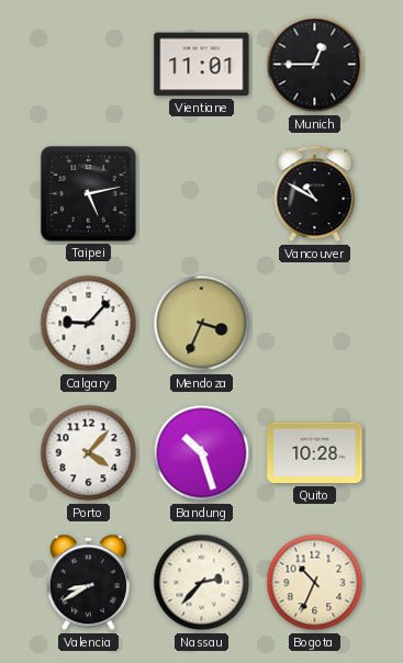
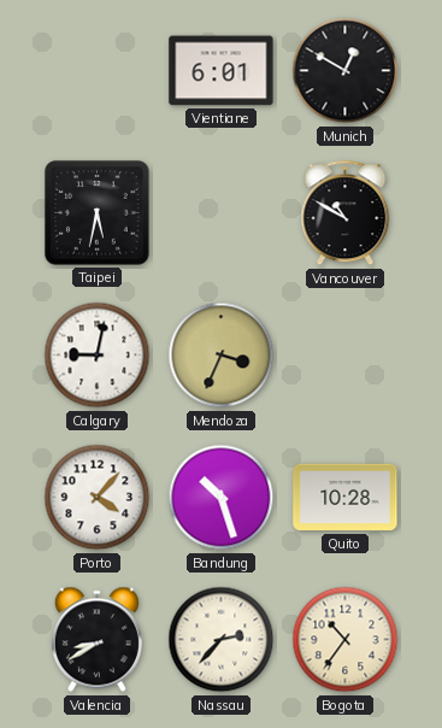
Vientiane: 11:01 -> 6:01 (222, 71)
Munich: 12:45 -> 12:50 (346, 71)
Taipei: 5:13 -> 5:32 (98, 213)
Calgary: 9:07 -> 9:02 (98, 356)
Bogota: 10:34 -> 10:36 (346, 640)
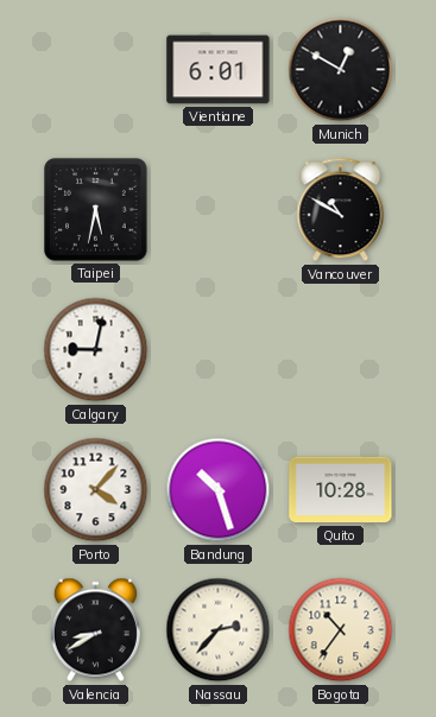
Mendoza: 3:34 -> none (222, 356)
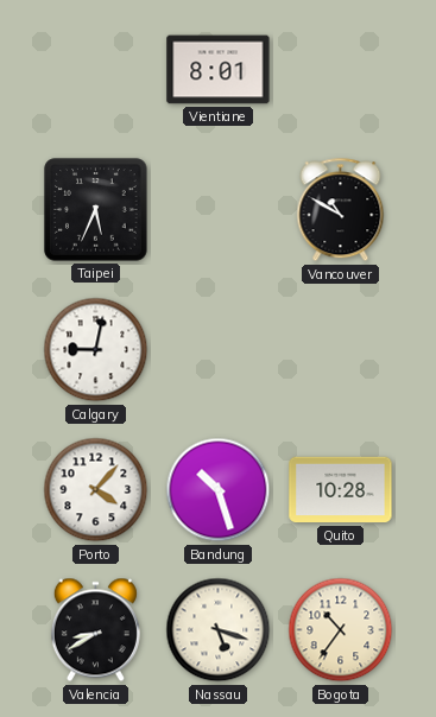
Vientiane: 6:01 -> 8:01 (219, 70)
Munich: 12:50 -> none (341, 70)
Taipei: 5:32 -> 5:34 (96, 210)
Nassau: 2:37 -> 5:18 (219, 630)
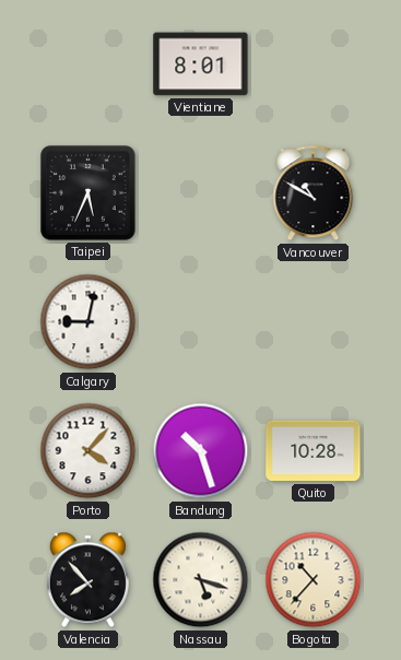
Valencia: 8:40 -> 7:53 (87, 580)
Bogota: 10:36 -> 10:37 (314, 580)
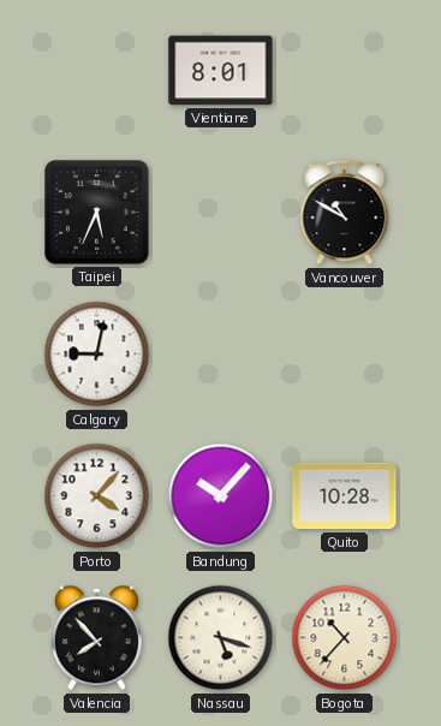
Bandung: 10:27 -> 10:07 (221, 496)
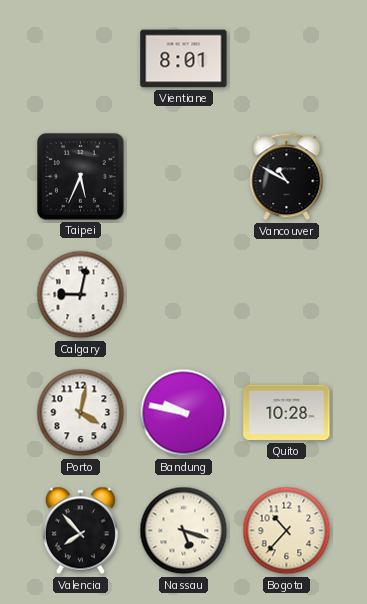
Porto: 4:07 -> 4:02 (81, 413)
Bandung: 10:07 -> 9:47 (184, 413)
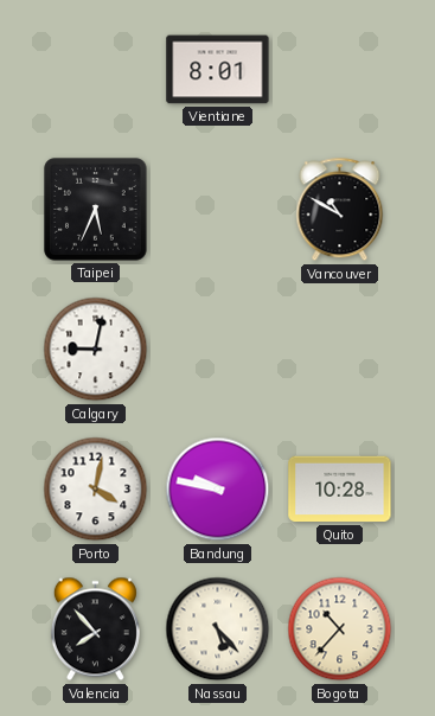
Nassau: 5:18 -> 5:23 (218, 629)
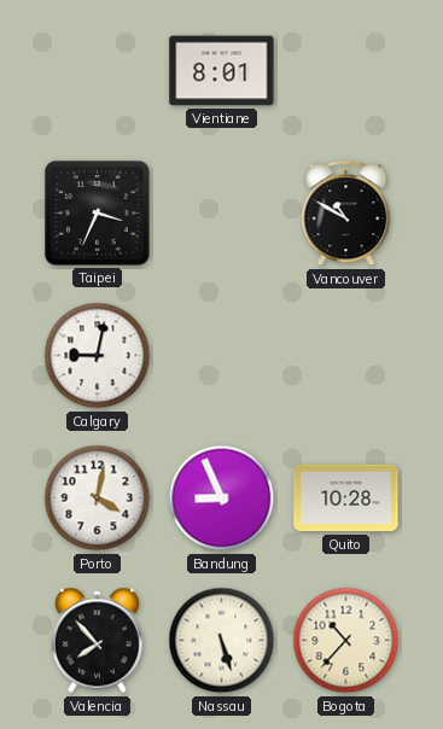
Taipei: 5:34 -> 3:34 (98, 214)
Bandung: 9:47 -> 8:56 (222, 498)
Nassau: 5:23 -> 5:27 (222, 641)
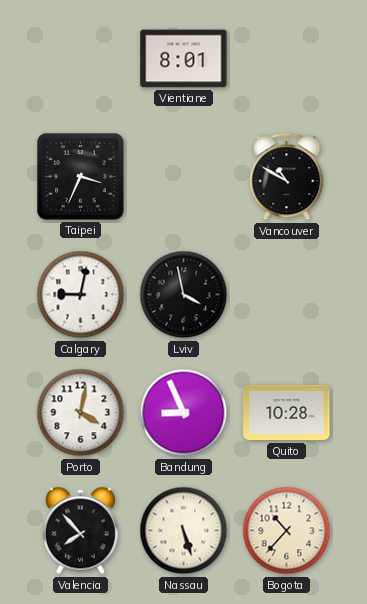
Lviv: none -> 3:58 (184, 295)
